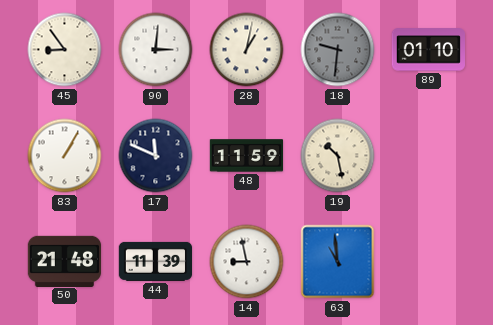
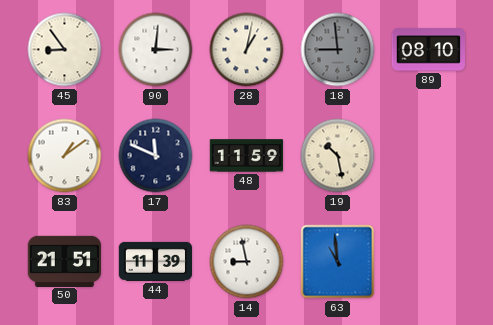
18: 9:31 -> 8:59 (338, 50)
89: 01:10 -> 08:10 (428, 50)
83: 1:05 -> 1:09 (65, 156)
50: 21:48 -> 21:51 (65, 261)
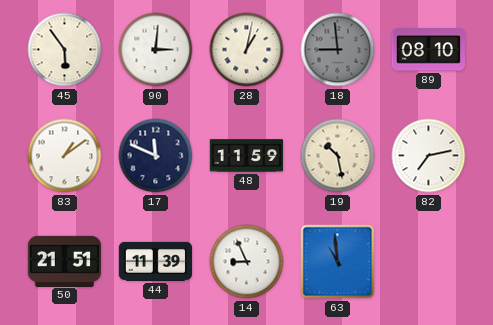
45: 8:54 -> 5:54 (65, 50)
82: none -> 7:13 (429, 156)
14: 8:58 -> 8:56 (247, 262)
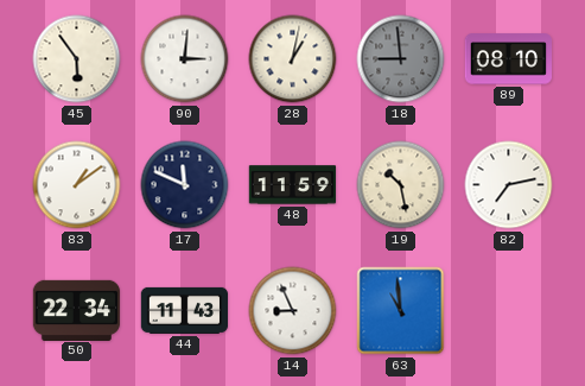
50: 21:51 -> 22:34 (77, 310)
44: 11:39 -> 11:43 (185, 310)
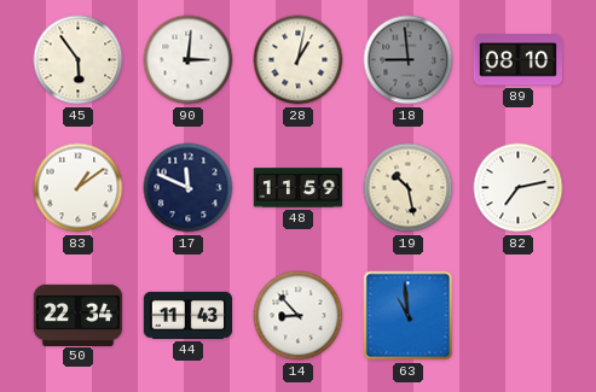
14: 8:56 -> 8:53 (299, 316)
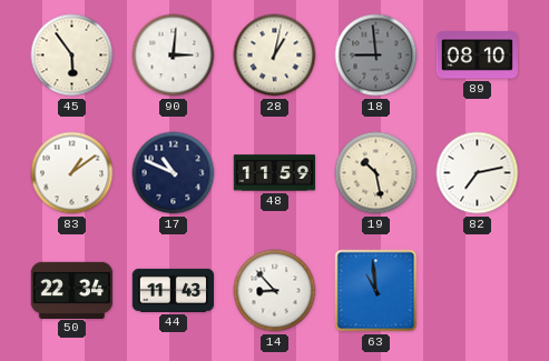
17: 11:49 -> 10:49 (174, 173)
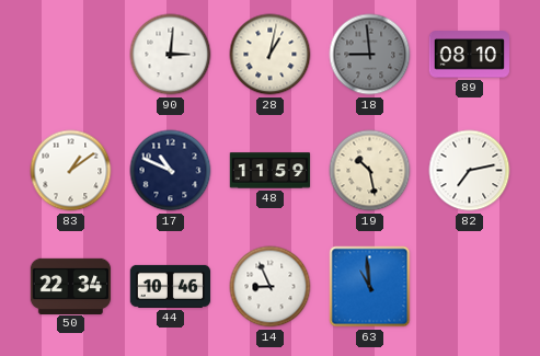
45: 5:54 -> none (72, 56)
44: 11:43 -> 10:46 (171, 286)
14: 8:53 -> 8:56 (271, 287)
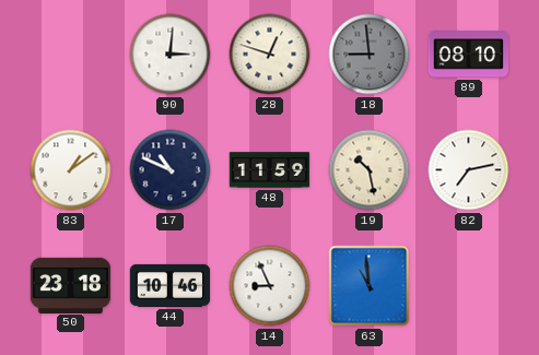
28: 1:02 -> 12:48 (270, 55)
50: 22:34 -> 23:18 (71, 285)
